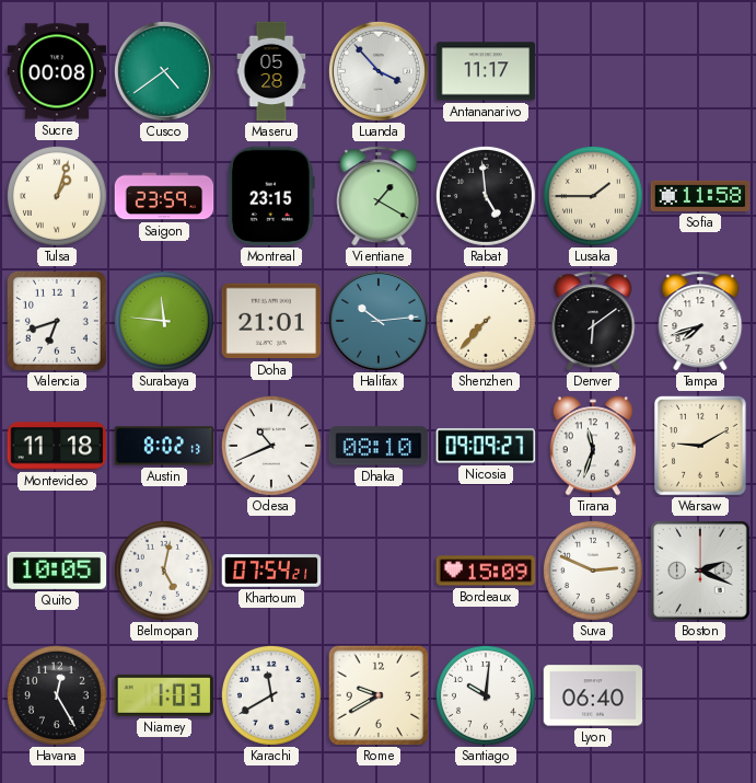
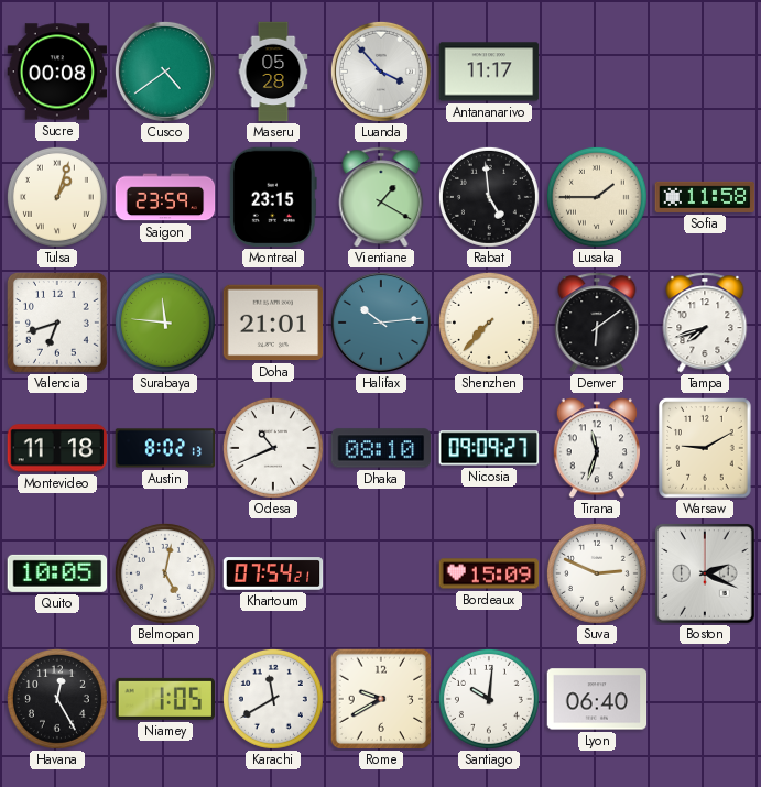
Niamey: 1:03 -> 1:05 (164, 699)
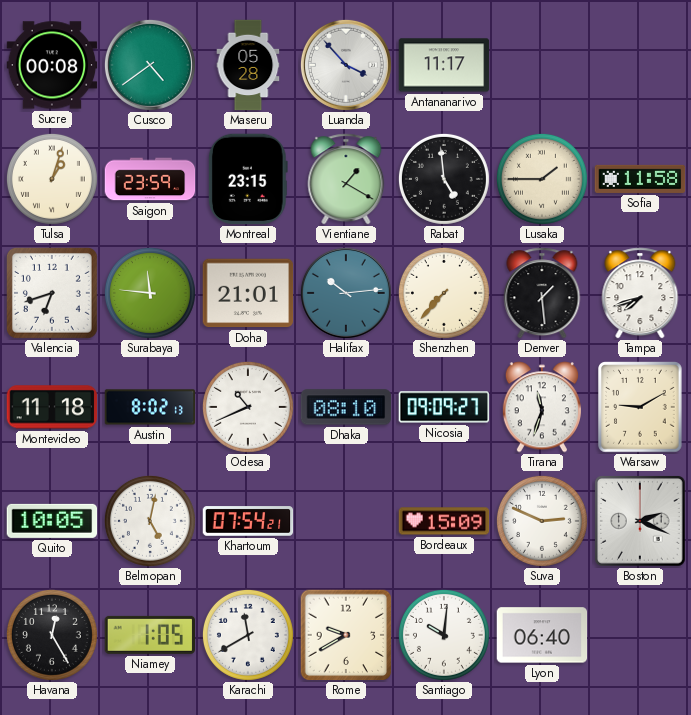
Denver: 6:09 -> 1:29 (542, 293)
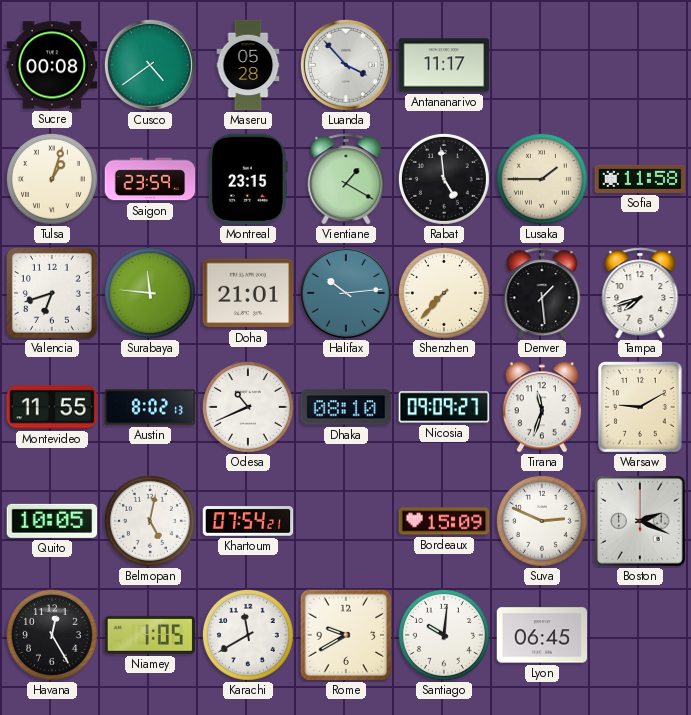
Montevideo: 11:18 -> 11:55 (52, 407)
Lyon: 06:40 -> 06:45 (542, 635)
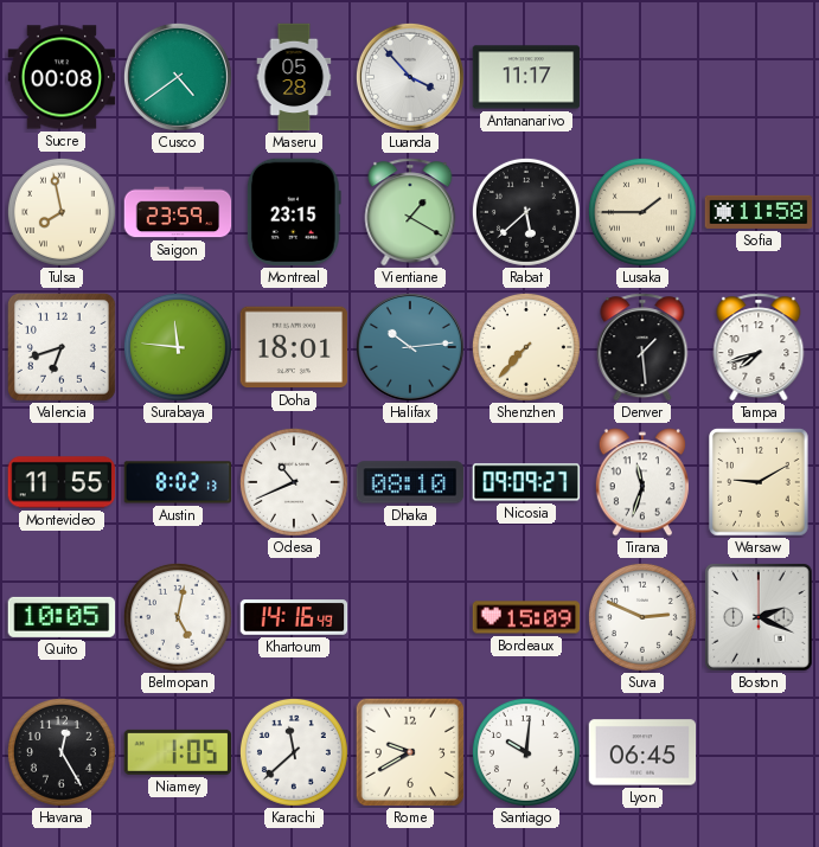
Tulsa: 1:03 -> 7:58 (62, 212)
Rabat: 4:59 -> 5:38 (526, 212)
Doha: 21:01 -> 18:01 (294, 347)
Khartoum: 07:54 -> 14:16 (294, 617)
Karachi: 11:40 -> 11:38 (294, 752)
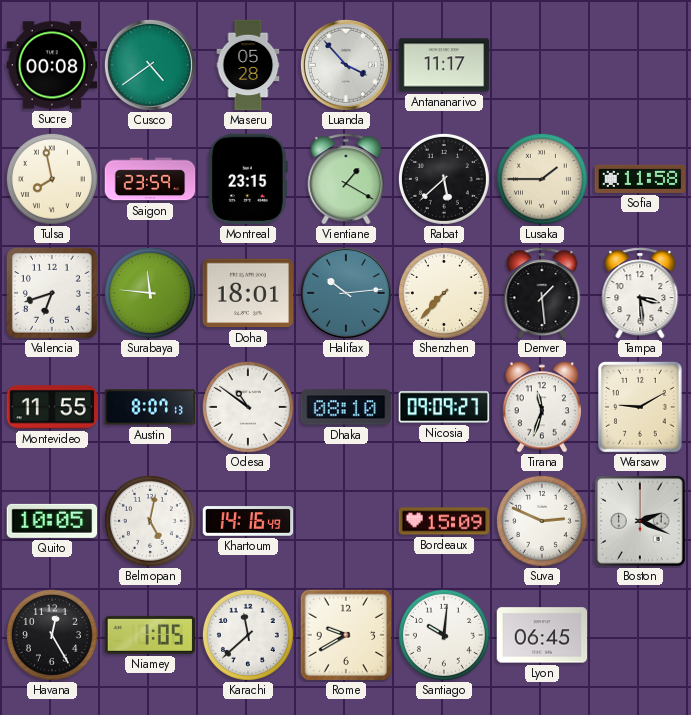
Tampa: 7:42 -> 3:29 (640, 293)
Austin: 8:02 -> 8:07 (150, 407)
Odesa: 10:41 -> 10:51 (248, 407)
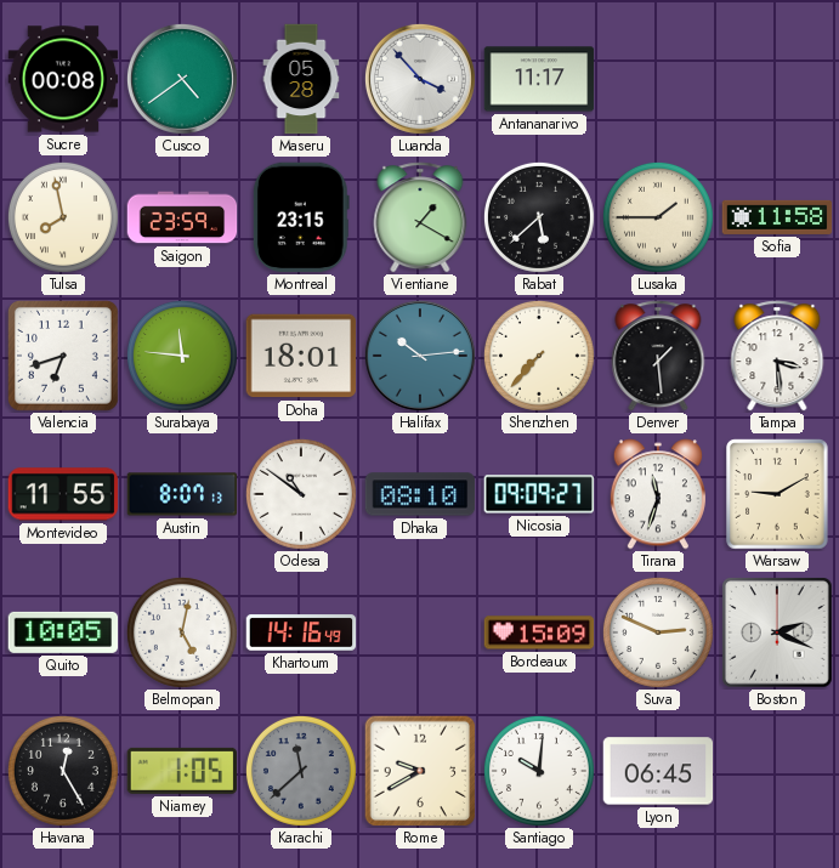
Karachi dial: white -> grey (301, 771)
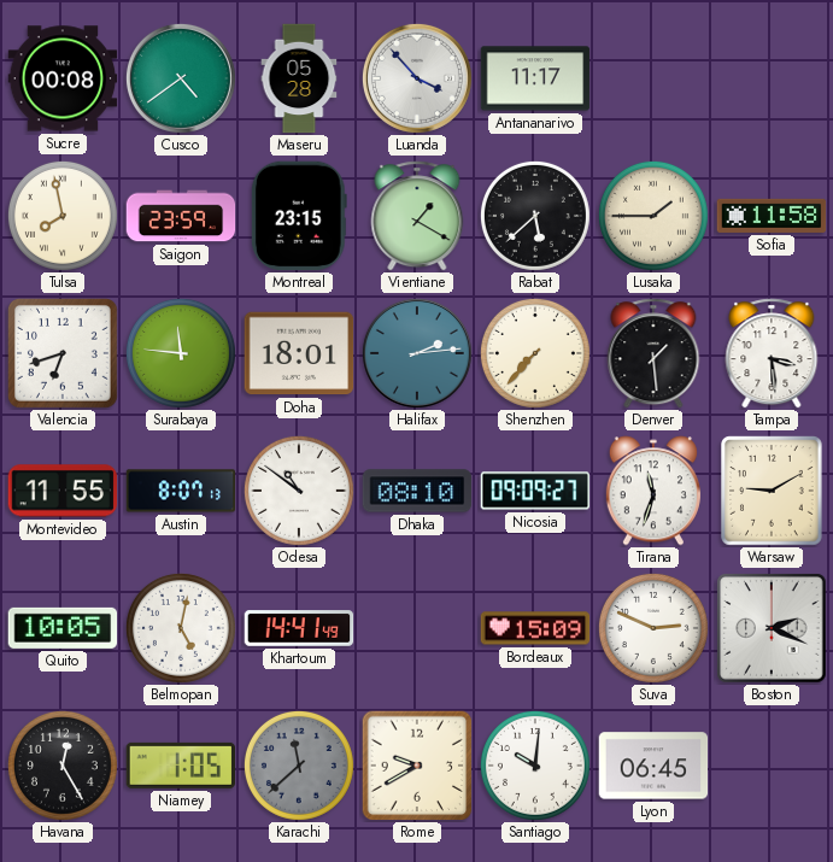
Halifax: 10:14 -> 2:14 (417, 353)
Khartoum: 14:16 -> 14:41 (299, 628)
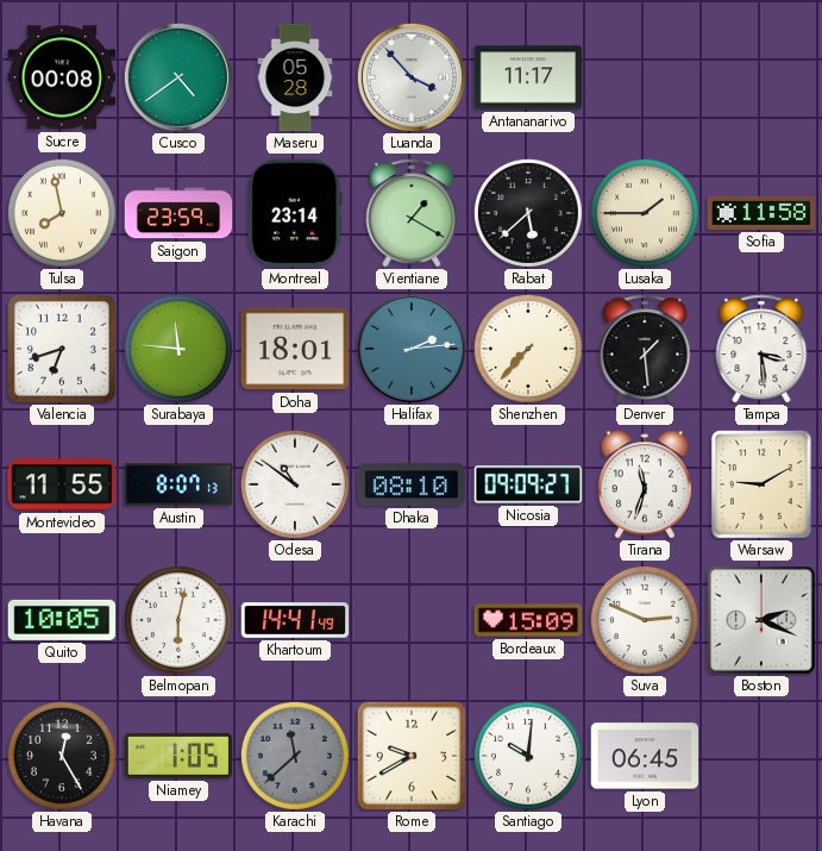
Montreal: 23:15 -> 23:14 (295, 213)
Belmopan: 5:02 -> 6:02 (178, 620)
